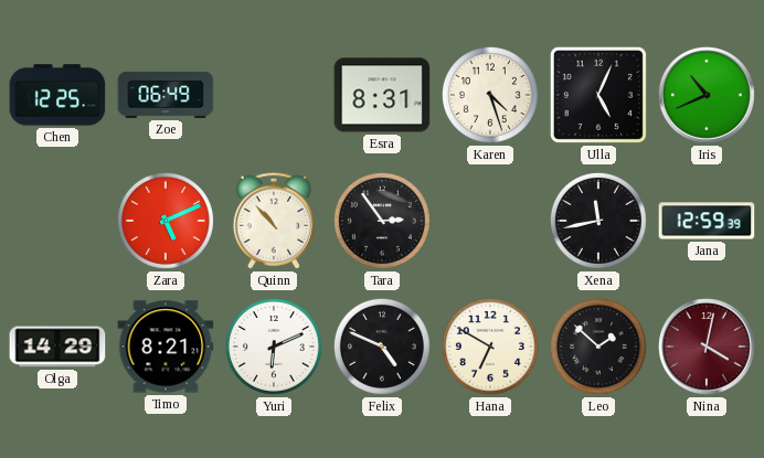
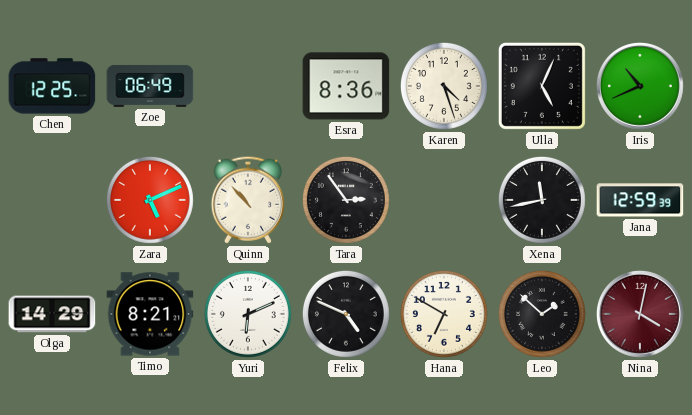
Esra: 8:31 -> 8:36 (346, 86)
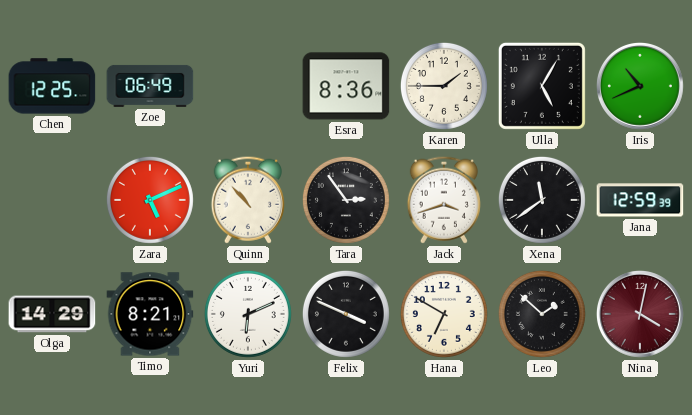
Karen: 4:27 -> 1:45 (444, 86)
Ulla: 5:04 -> 5:05 (542, 86)
Jack: none -> 3:42 (444, 200)
Xena: 11:43 -> 11:39 (542, 200)
Felix: 4:49 -> 3:49 (346, 314)
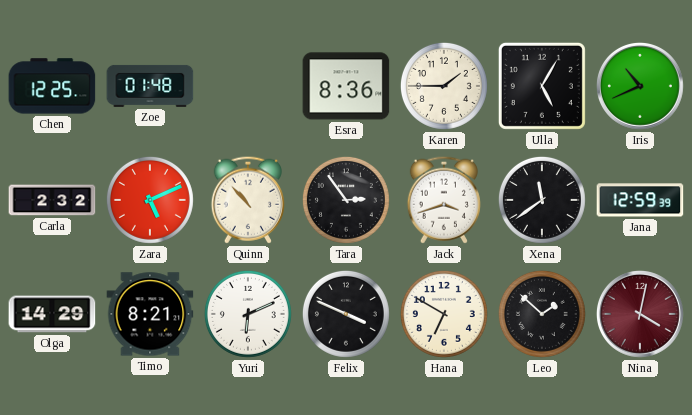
Zoe: 06:49 -> 01:48 (150, 86)
Carla: none -> 2:32 (52, 200)
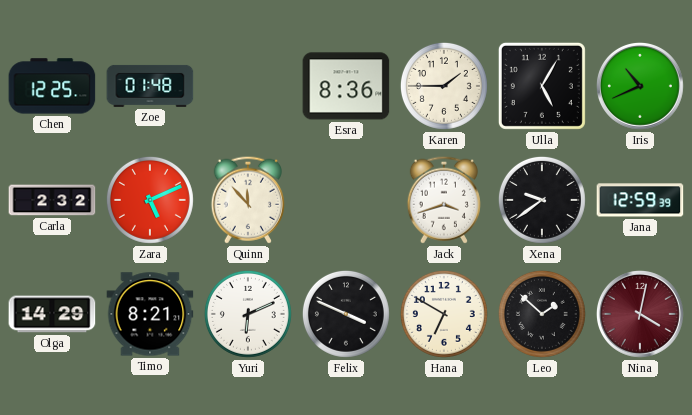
Quinn: 10:53 -> 11:53 (248, 200)
Tara: 2:54 -> none (346, 200)
Xena: 11:39 -> 9:39 (542, 200)
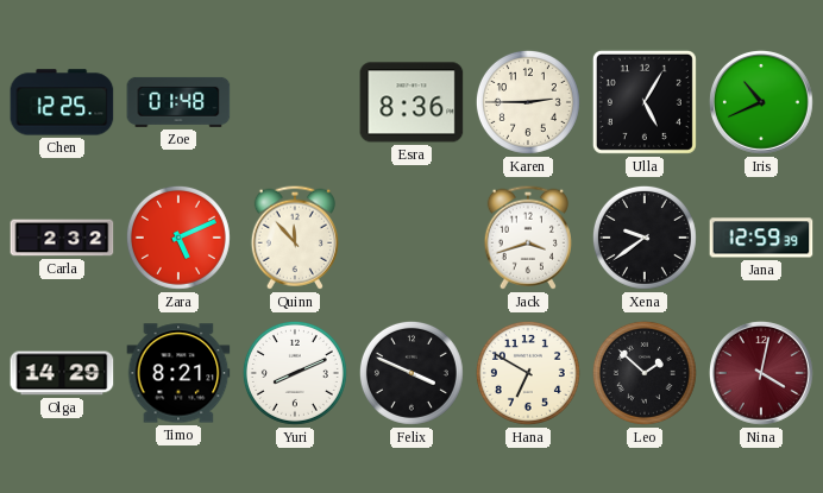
Karen: 1:45 -> 2:45 (528, 102)
Yuri: 6:11 -> 8:11 (295, 373)
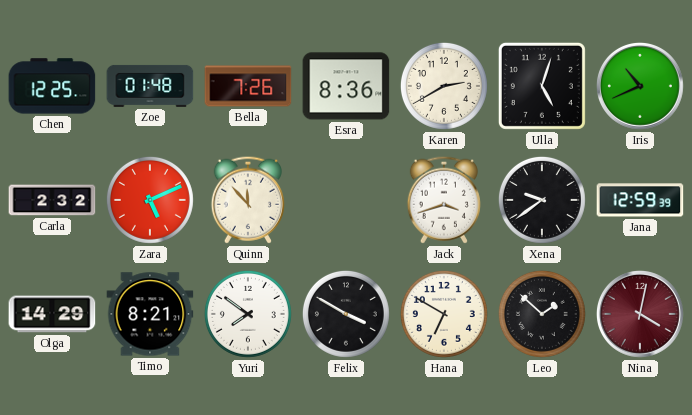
Bella: none -> 7:26 (248, 86)
Karen: 2:45 -> 2:40 (444, 86)
Ulla: 5:05 -> 5:03 (542, 86)
Yuri: 8:11 -> 7:51 (248, 314)
Felix: 3:49 -> 3:50 (346, 314)
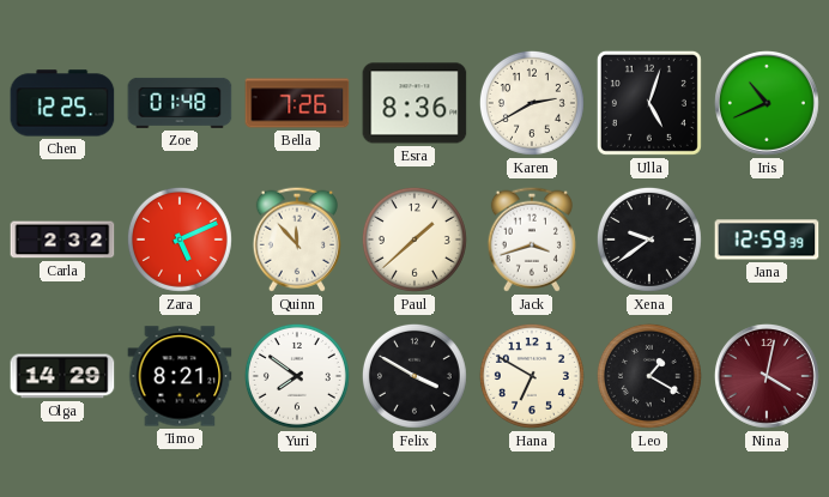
Paul: none -> 1:38 (414, 240)
Leo: 1:52 -> 1:20 (649, 376)
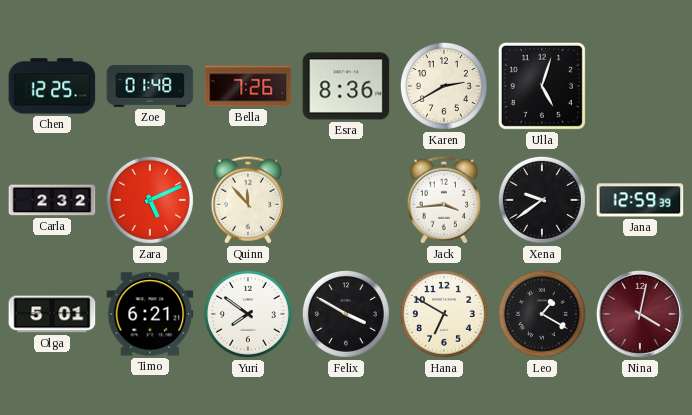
Iris: 10:41 -> none (767, 103)
Paul: 1:38 -> none (414, 240)
Jack: 3:42 -> 3:44 (444, 200)
Olga: 14:29 -> 5:01 (52, 314)
Timo: 8:21 -> 6:21 (150, 314)
